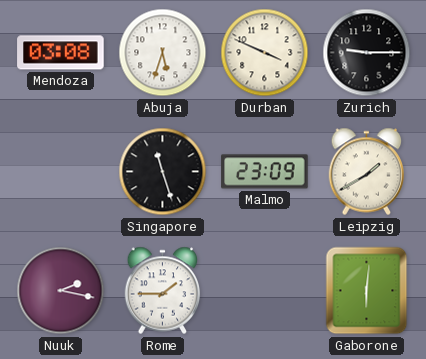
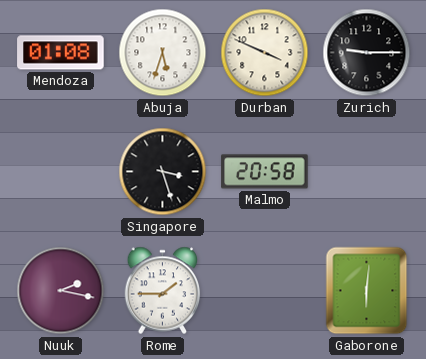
Mendoza: 03:08 -> 01:08 (61, 53)
Singapore: 11:27 -> 3:27 (163, 172)
Malmo: 23:09 -> 20:58 (265, 172)
Leipzig: 1:40 -> none (367, 172)
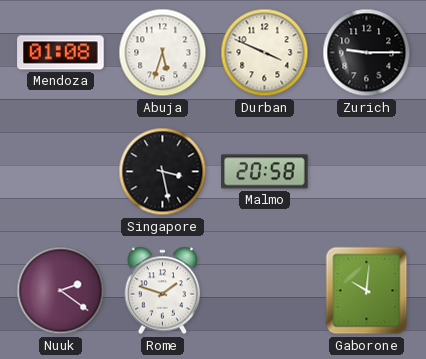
Singapore: 3:27 -> 3:28 (163, 172)
Nuuk: 2:17 -> 2:21 (61, 291)
Rome: 1:45 -> 1:48 (163, 291)
Gaborone: 6:01 -> 10:01 (367, 291)
